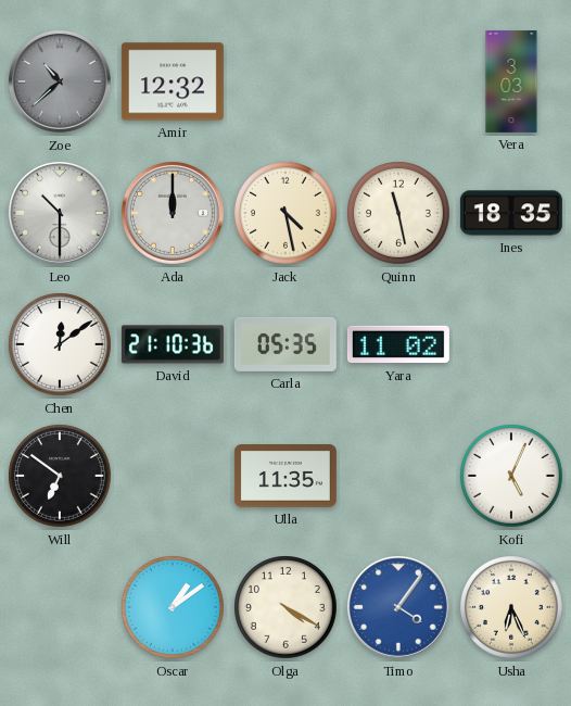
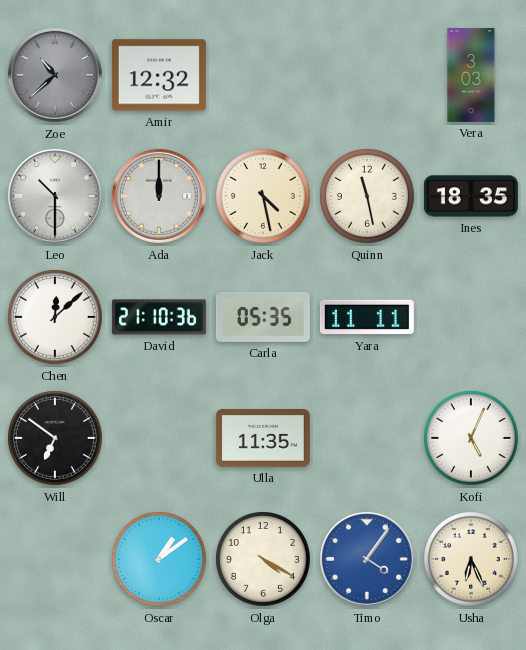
Chen: 12:09 -> 12:08 (55, 317)
Yara: 11:02 -> 11:11 (367, 317)
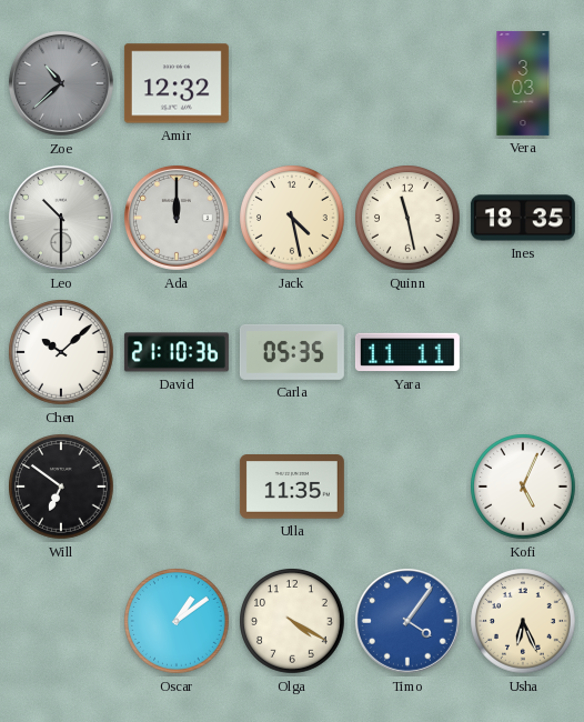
Chen: 12:08 -> 10:08 (61, 352)
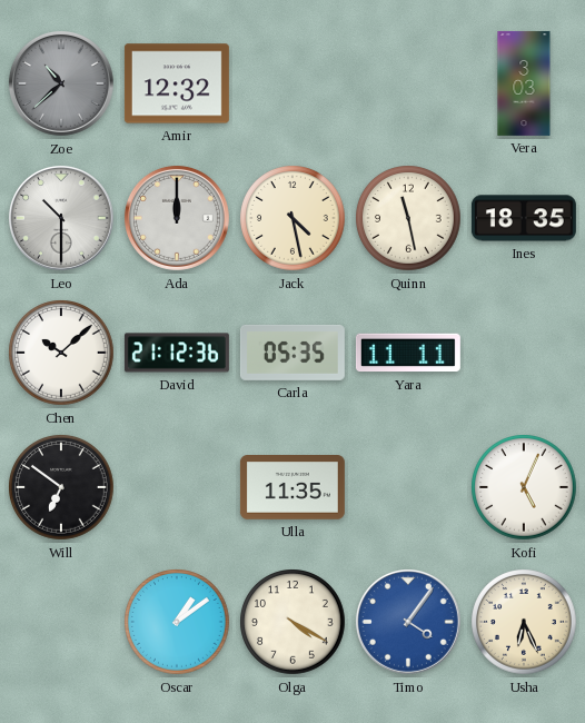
David: 21:10 -> 21:12 (177, 353)
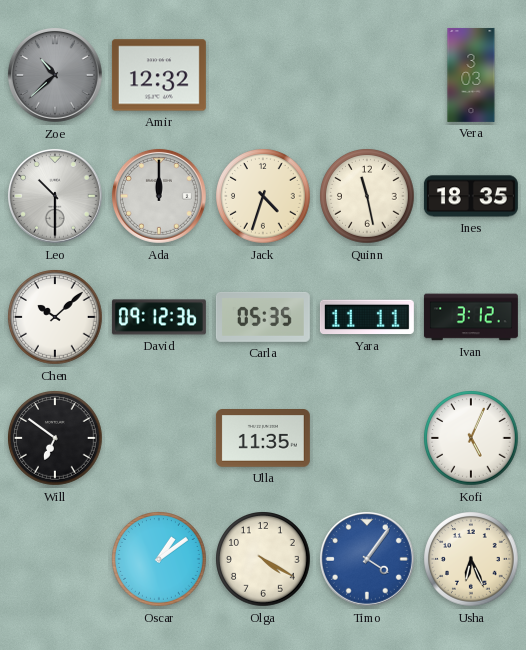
Jack: 4:28 -> 4:33 (263, 196)
David: 21:12 -> 09:12 (159, 317)
Ivan: none -> 3:12 (471, 317)
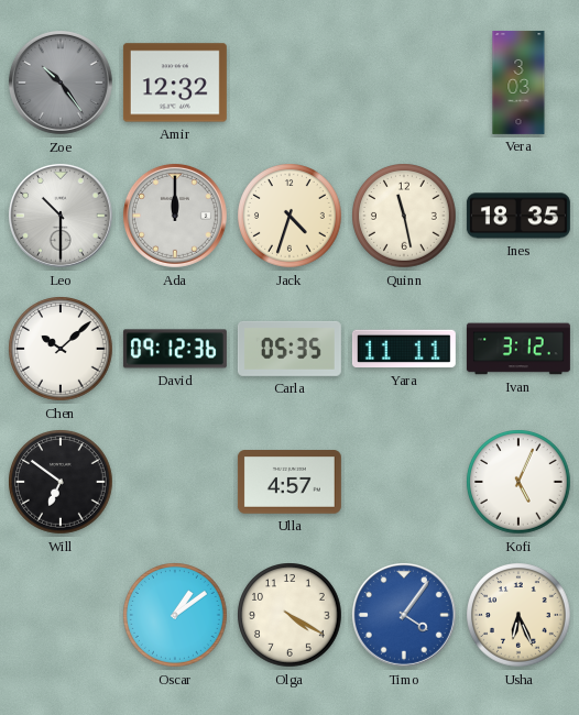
Zoe: 10:38 -> 10:24 (61, 82)
Ulla: 11:35 -> 4:57 (289, 482)
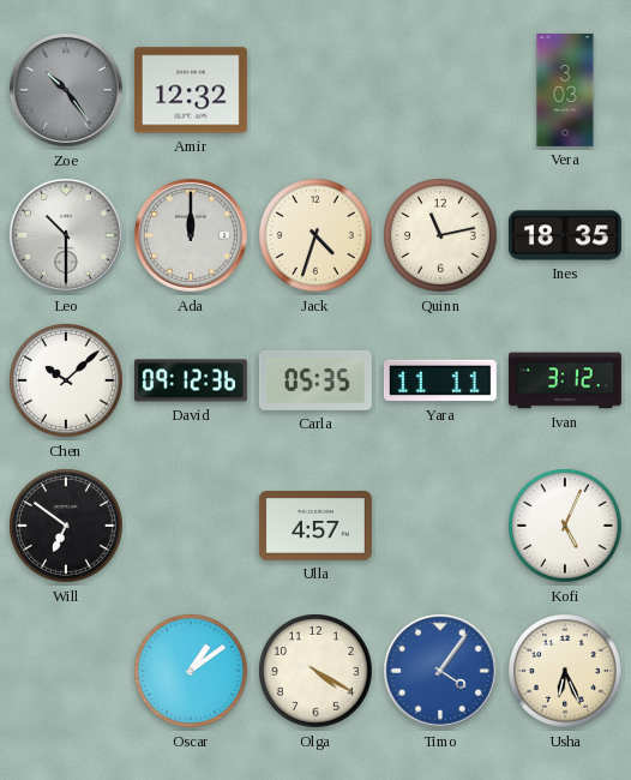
Quinn: 11:28 -> 11:13 (440, 235)
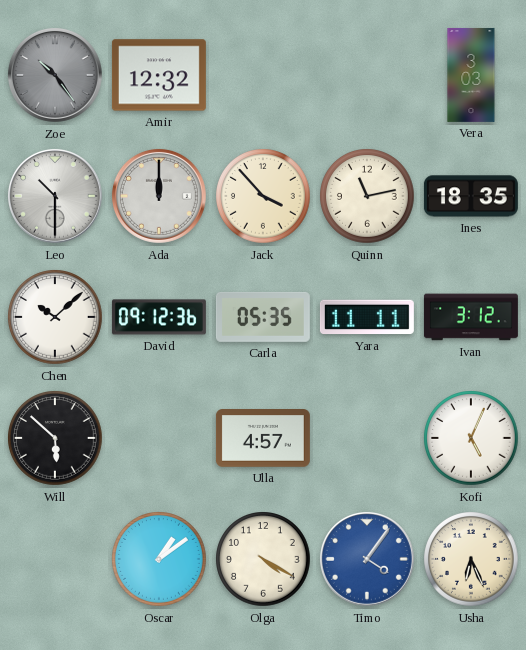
Jack: 4:33 -> 3:53 (263, 196)
Will: 6:51 -> 5:52 (55, 438)
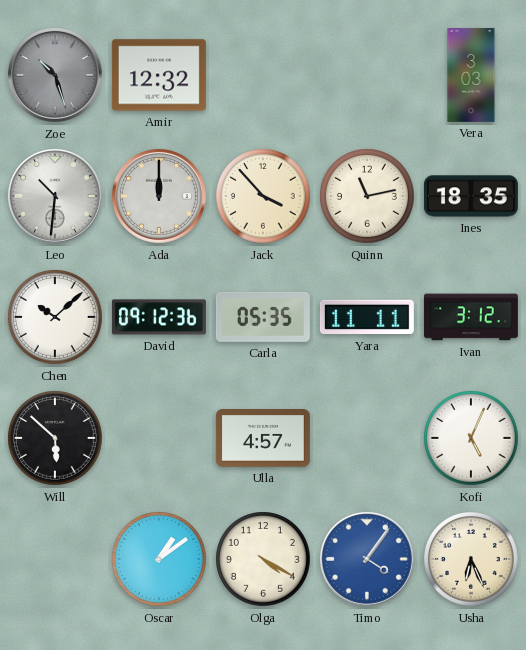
Zoe: 10:24 -> 10:27 (55, 75)
Leo: 10:30 -> 10:31 (55, 196)
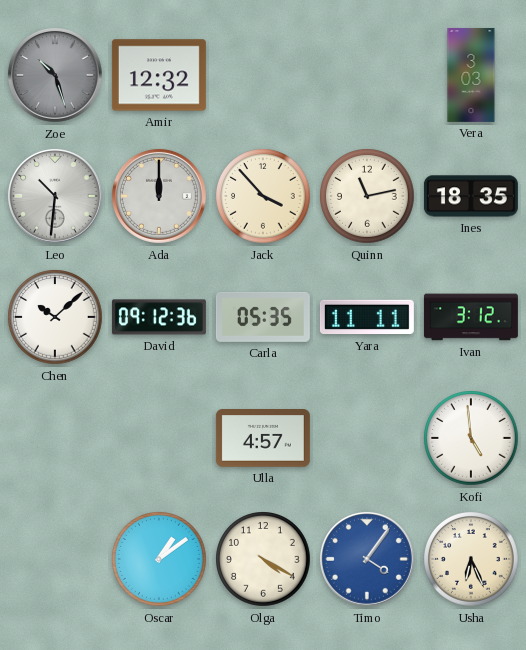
Will: 5:52 -> none (55, 438)
Kofi: 5:04 -> 4:59 (471, 438)
